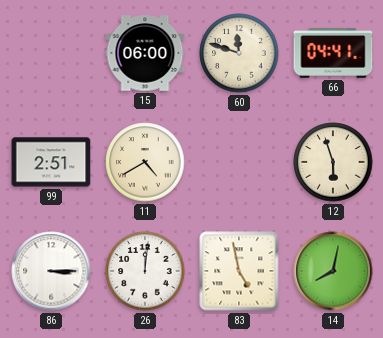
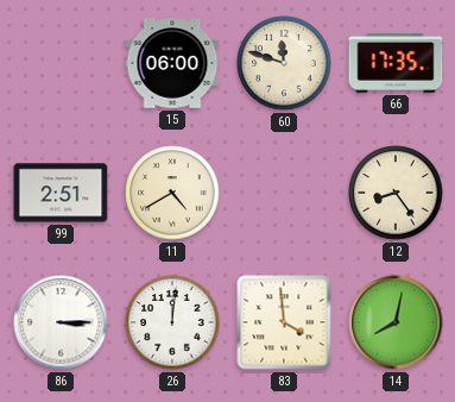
66: 04:41 -> 17:35 (396, 64)
12: 5:57 -> 8:24 (396, 193)
83: 4:58 -> 3:59 (284, 322)
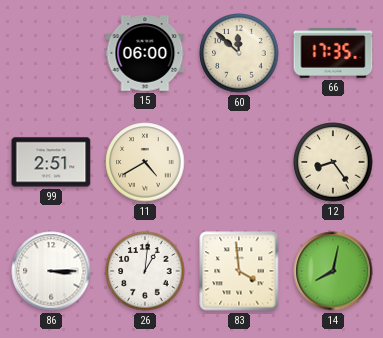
60: 11:48 -> 11:52 (239, 53)
26: 12:01 -> 1:01 (145, 271)
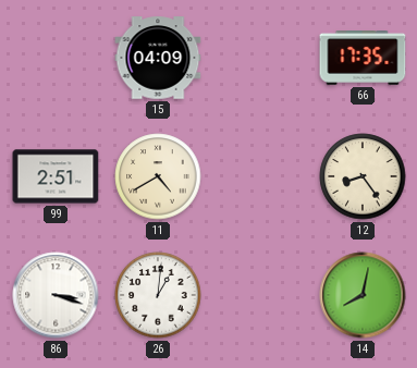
15: 06:00 -> 04:09 (158, 58)
60: 11:52 -> none (239, 53)
86: 3:15 -> 3:18 (56, 295)
83: 3:59 -> none (239, 271)
